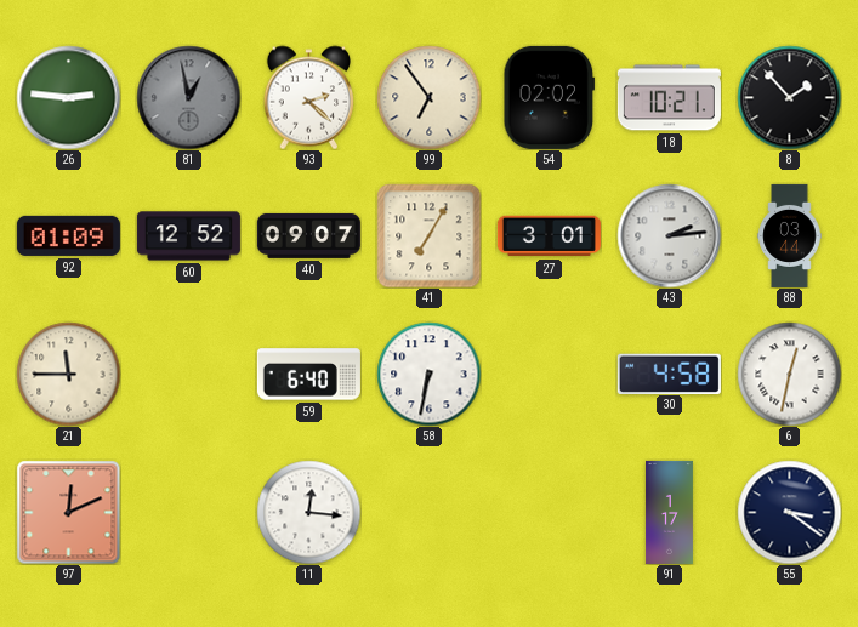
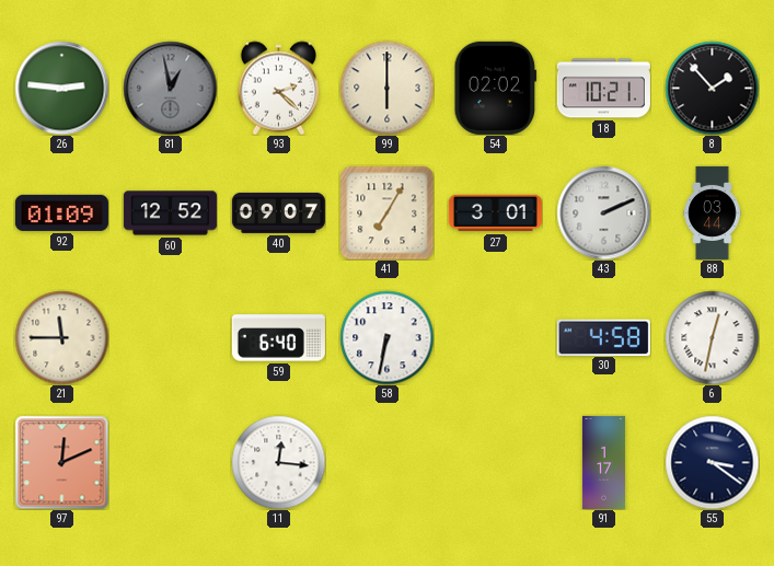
99: 6:54 -> 6:00 (386, 88)
43: 2:14 -> 2:11 (603, 212)
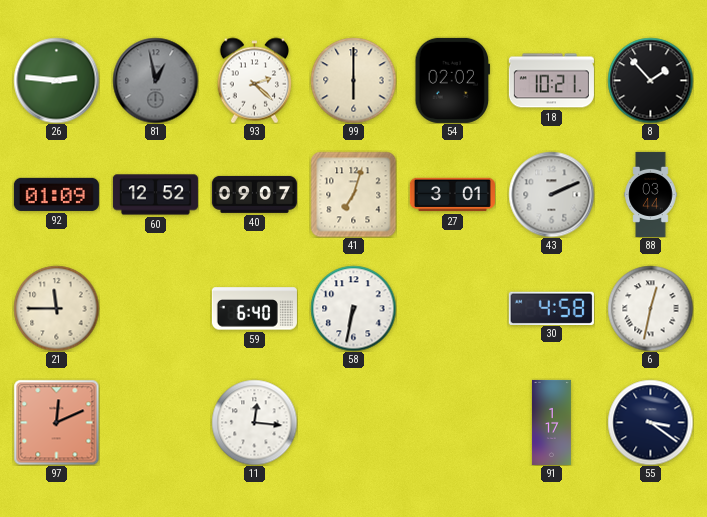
41: 7:05 -> 7:03 (353, 194)
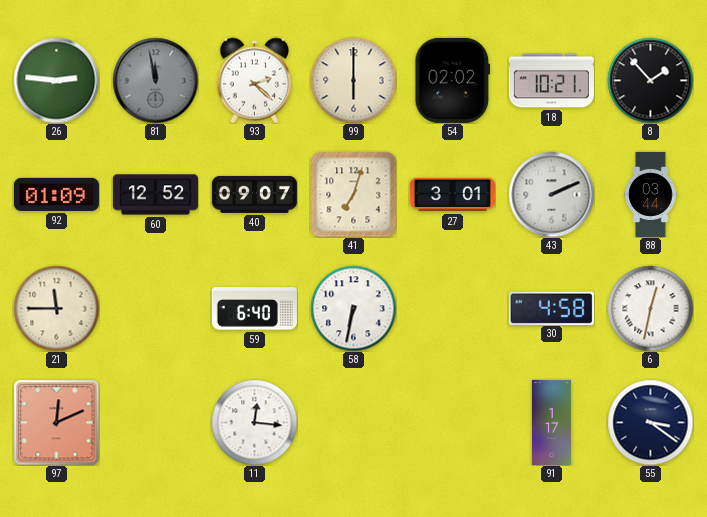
81: 12:58 -> 11:58 (155, 80)
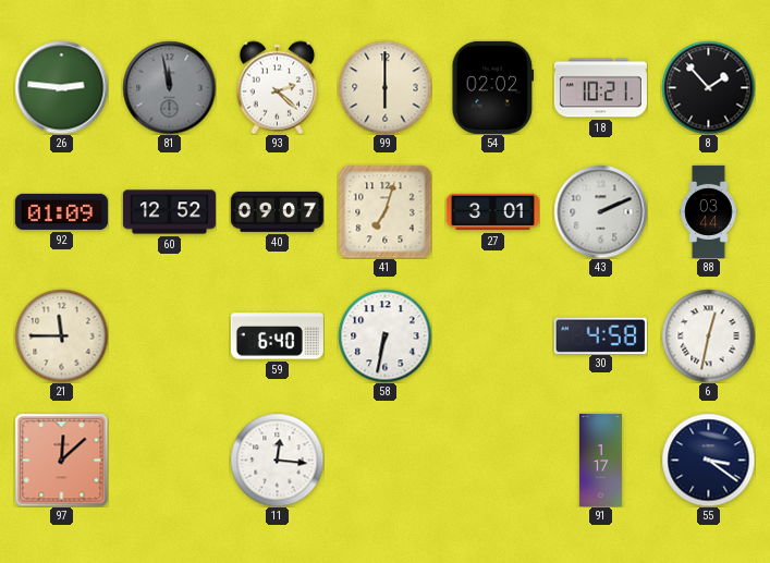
97: 12:11 -> 12:08 (61, 460)
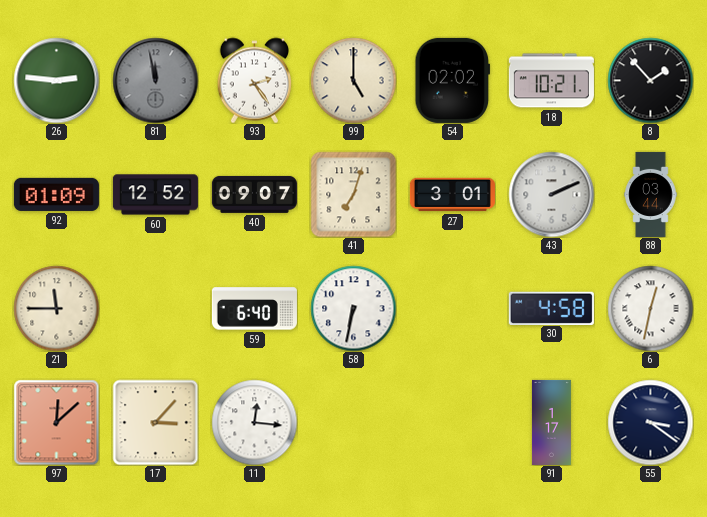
93: 2:22 -> 2:24 (255, 80)
99: 6:00 -> 5:00 (353, 80)
17: none -> 3:07 (155, 422)
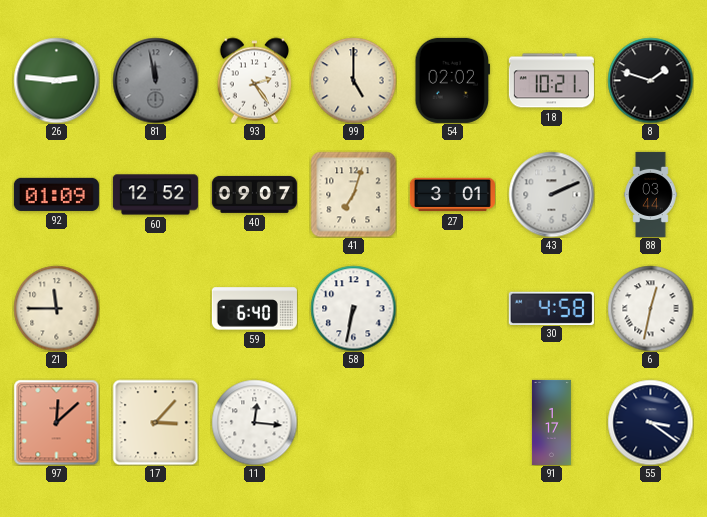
8: 1:53 -> 1:48 (650, 80)
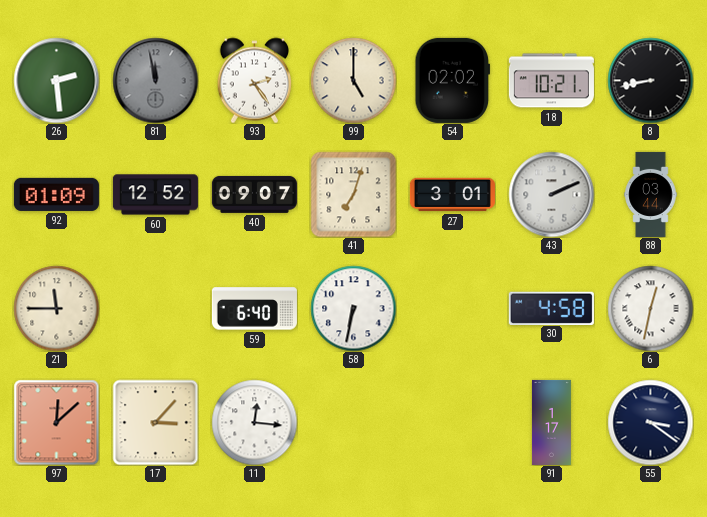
26: 2:46 -> 2:29 (56, 80)
8: 1:48 -> 8:43 (650, 80)
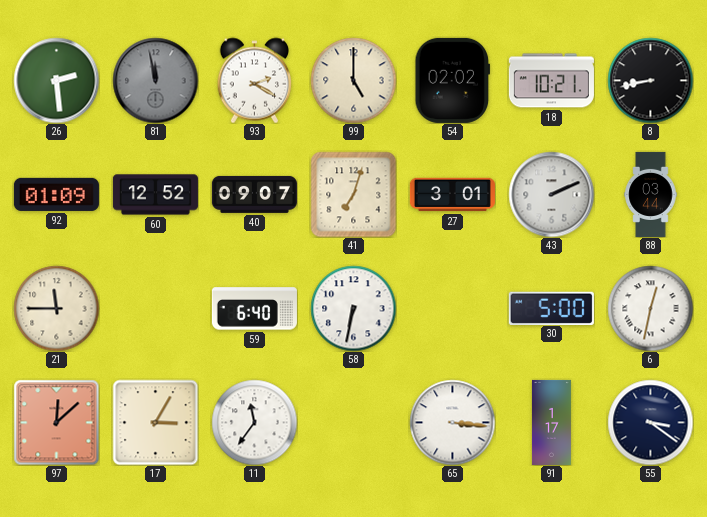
93: 2:24 -> 2:20 (255, 80)
30: 4:58 -> 5:00 (551, 308)
17: 3:07 -> 3:05 (155, 422)
11: 12:16 -> 11:36 (254, 422)
65: none -> 3:16 (452, 422)
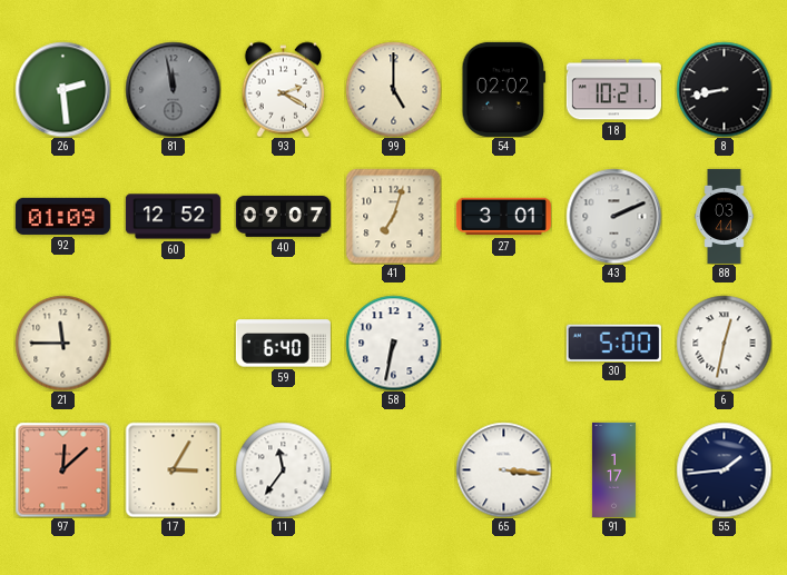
55: 3:21 -> 1:44 (724, 469)
